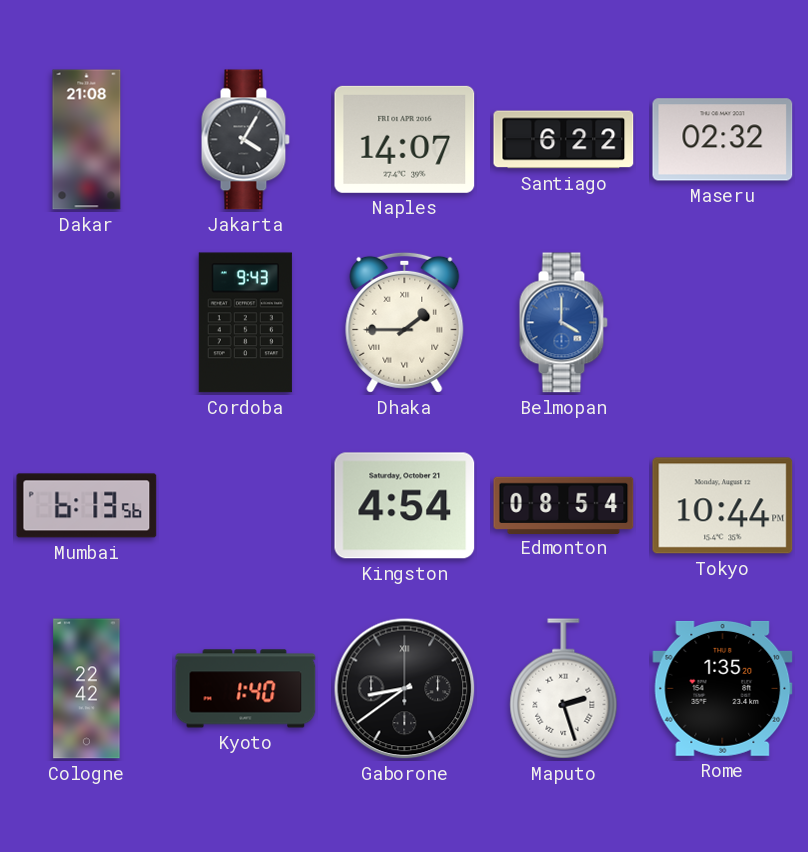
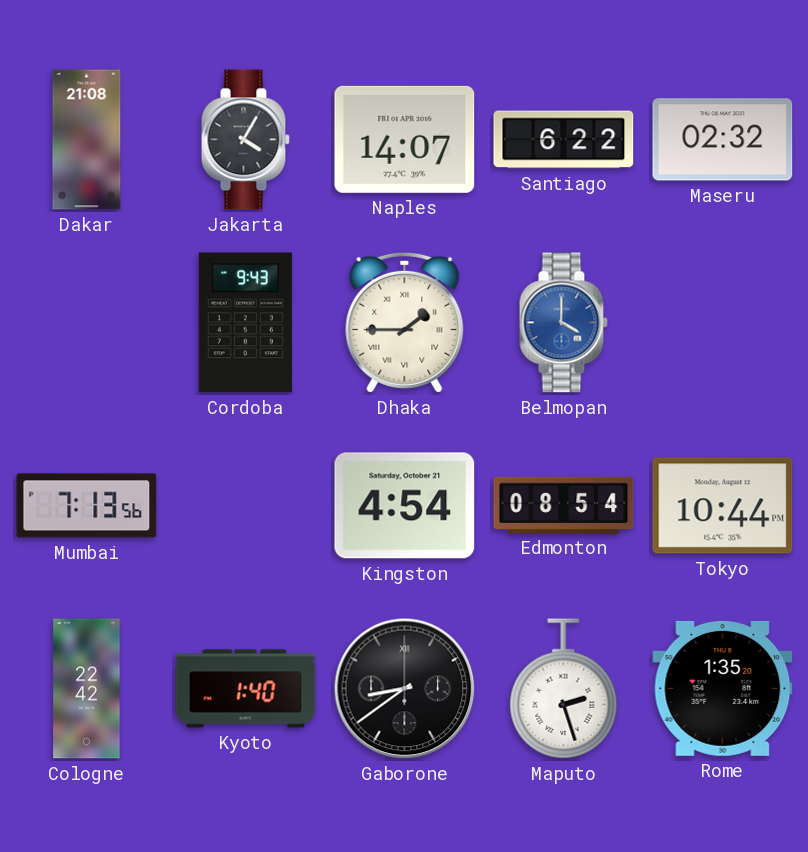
Mumbai: 6:13 -> 7:13 (87, 506)
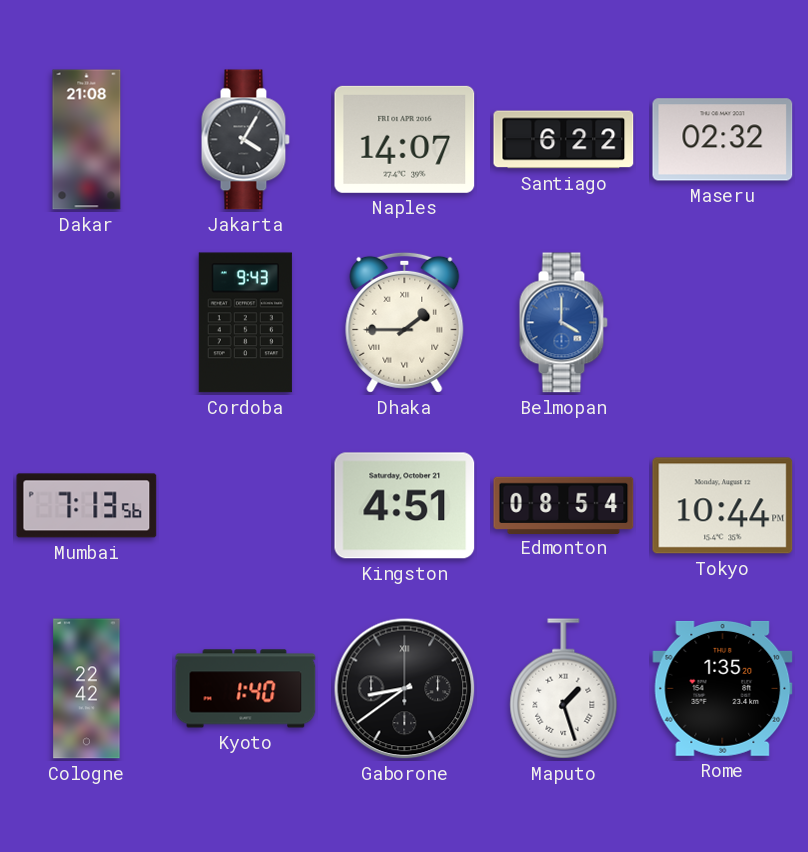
Kingston: 4:54 -> 4:51 (405, 506)
Maputo: 2:27 -> 1:27 (564, 689)
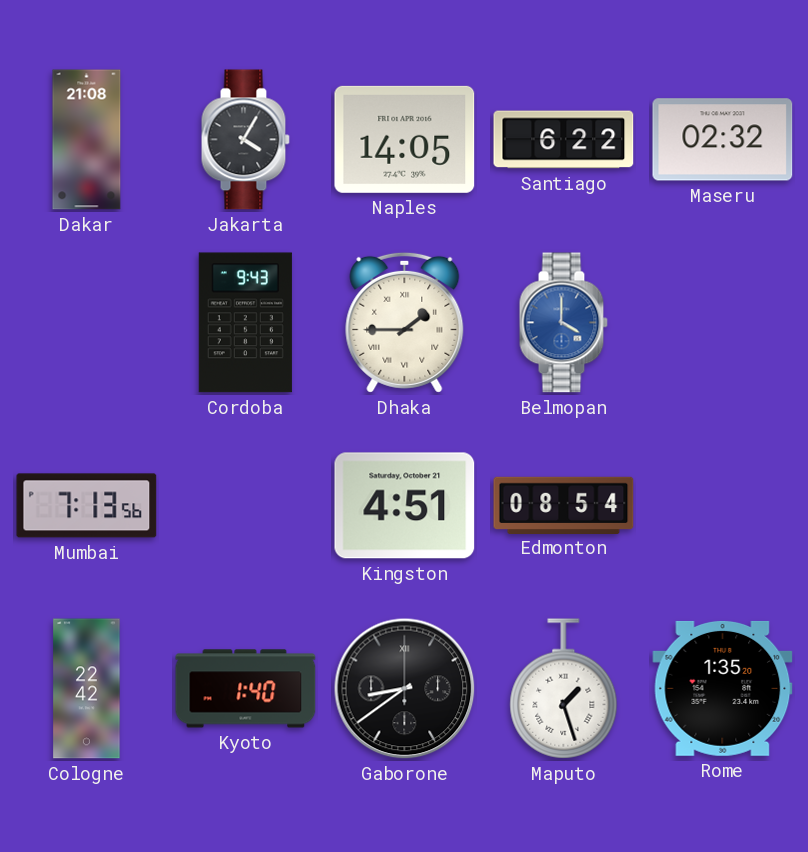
Naples: 14:07 -> 14:05 (405, 139)
Tokyo: 10:44 -> none (723, 506)
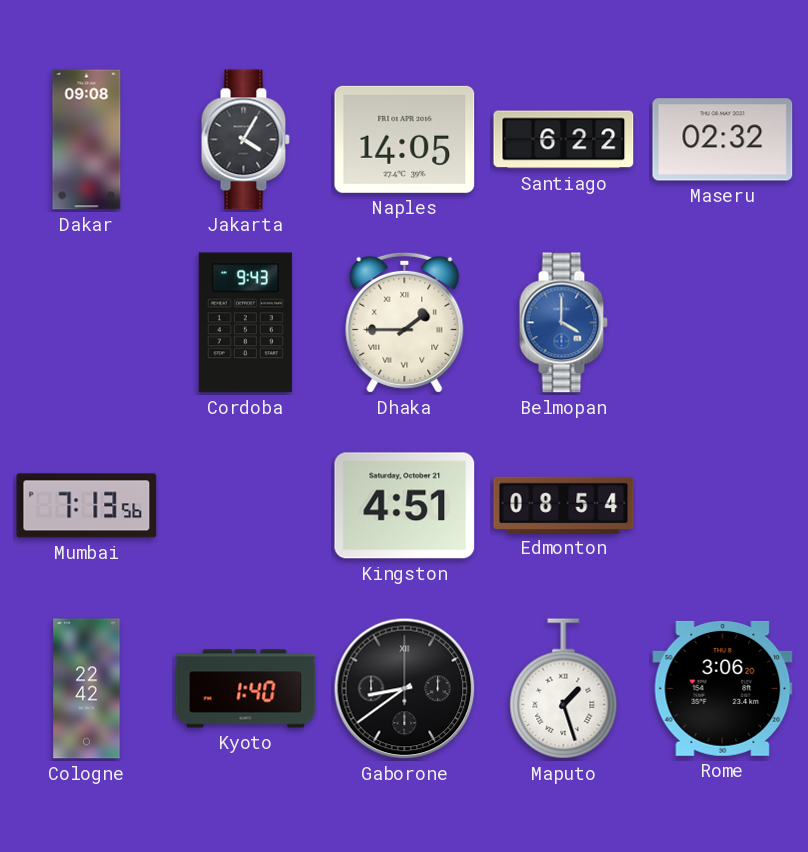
Dakar: 21:08 -> 09:08 (87, 140)
Rome: 1:35 -> 3:06 (723, 688)
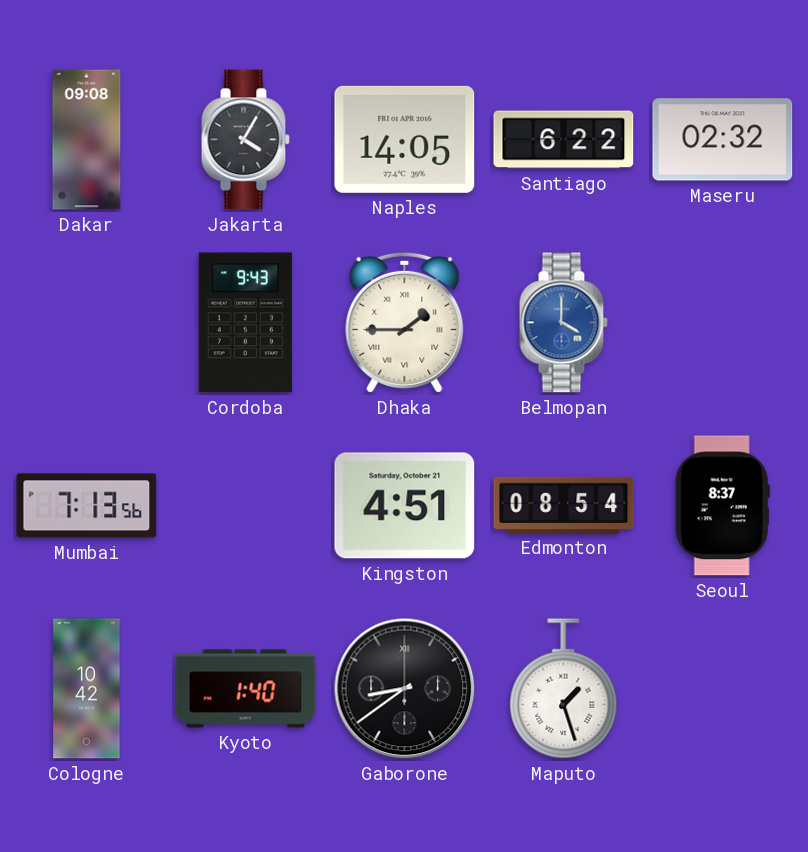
Seoul: none -> 8:37 (722, 506)
Cologne: 22:42 -> 10:42 (87, 689)
Rome: 3:06 -> none (723, 688)
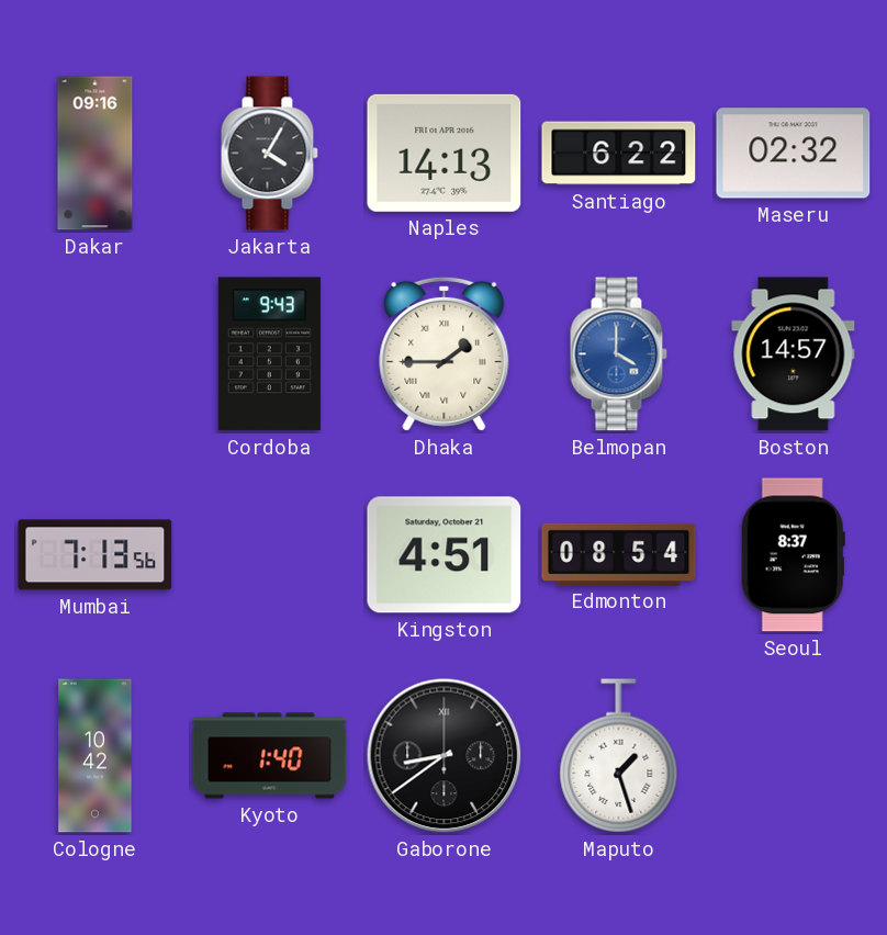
Dakar: 09:08 -> 09:16 (96, 154)
Naples: 14:05 -> 14:13 (445, 153)
Boston: none -> 14:57 (794, 354)
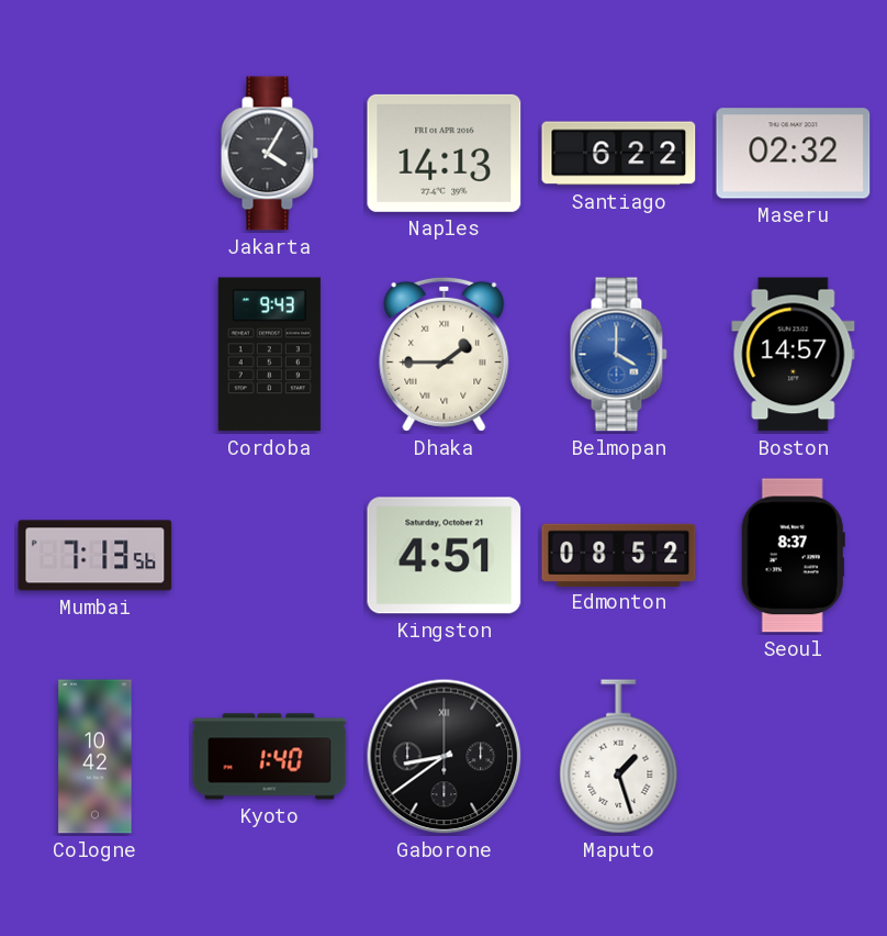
Dakar: 09:16 -> none (96, 154)
Edmonton: 08:54 -> 08:52 (619, 555)
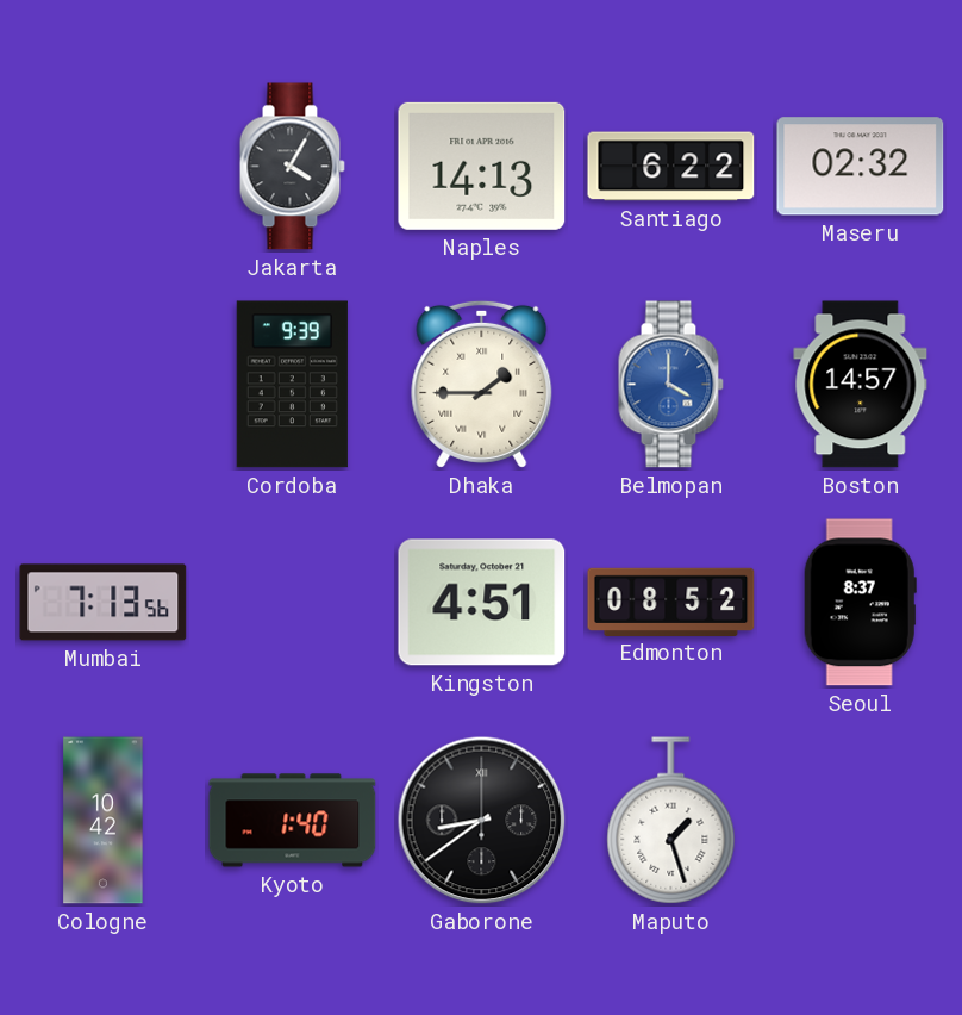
Cordoba: 9:43 -> 9:39 (292, 385)
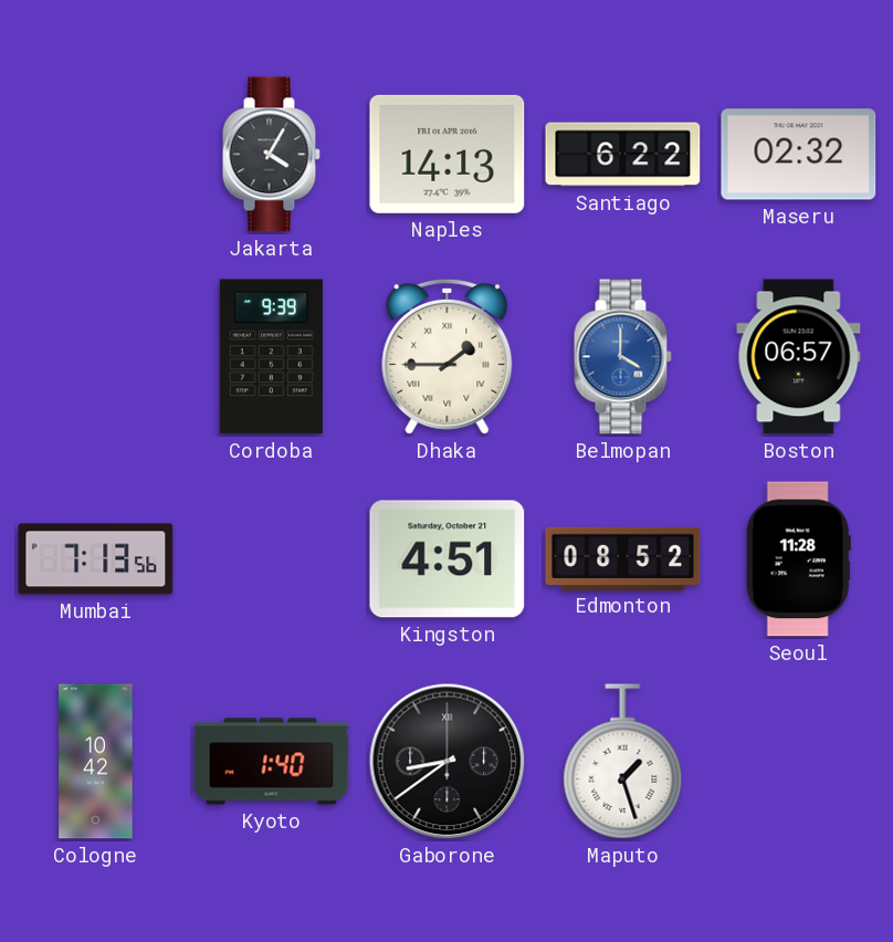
Boston: 14:57 -> 06:57 (799, 357)
Seoul: 8:37 -> 11:28 (798, 559)
